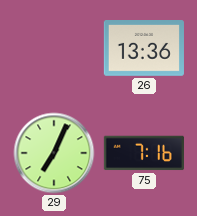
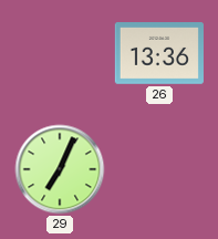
75: 7:16 -> none (144, 153)
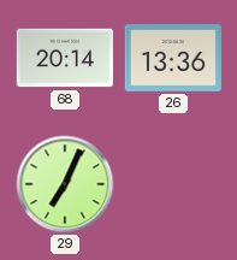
68: none -> 20:14 (65, 58)
